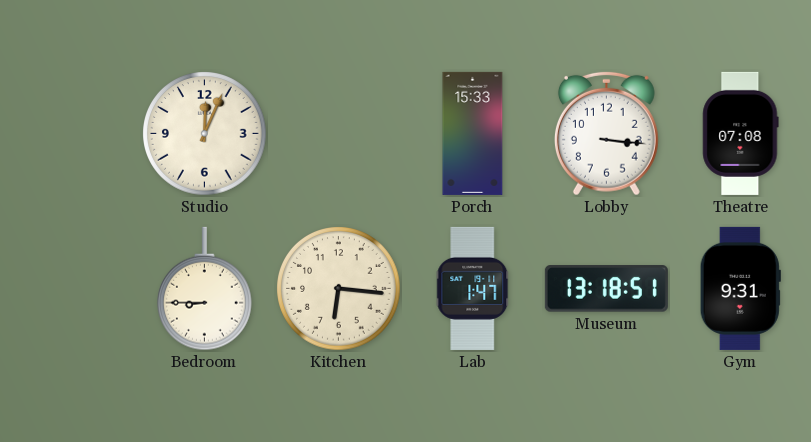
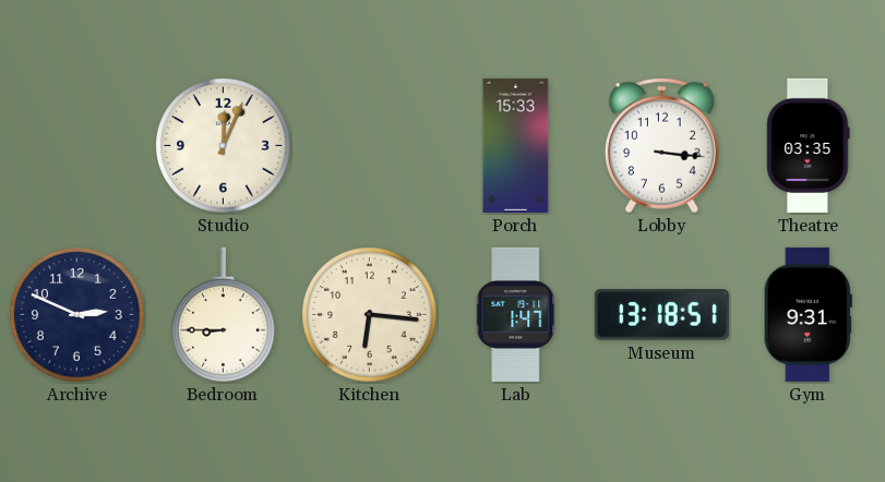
Theatre: 07:08 -> 03:35 (809, 145)
Archive: none -> 2:49 (77, 315)
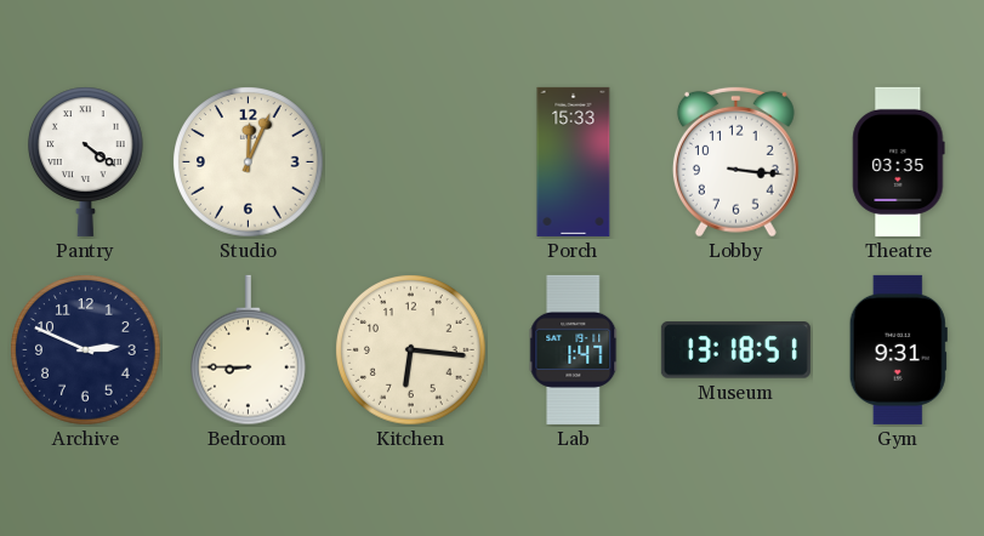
Pantry: none -> 4:21 (86, 161)
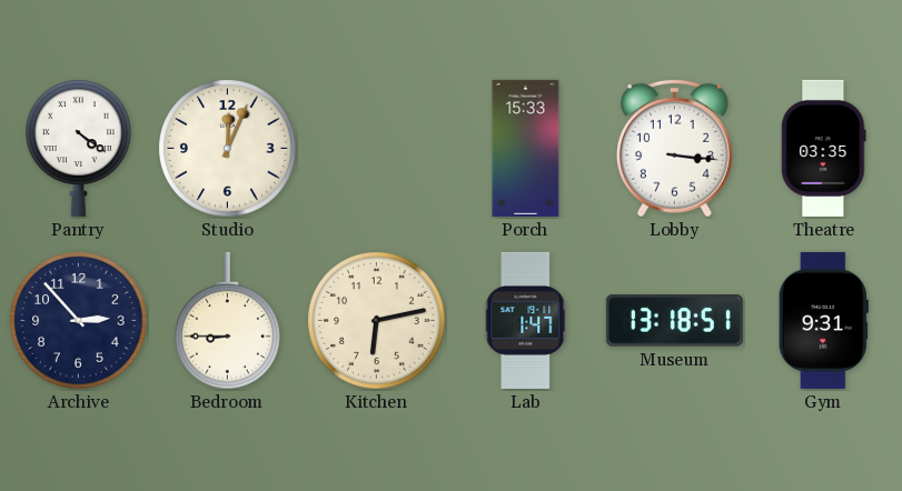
Archive: 2:49 -> 2:53 (79, 321)
Kitchen: 6:16 -> 6:13 (377, 321)
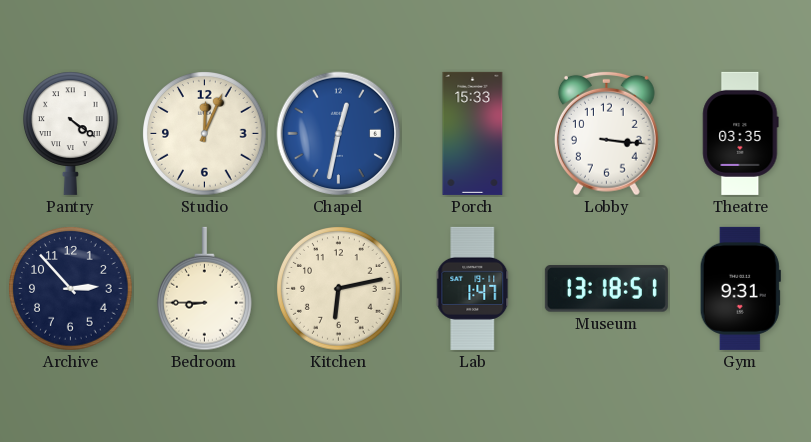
Chapel: none -> 12:32 (339, 134)
